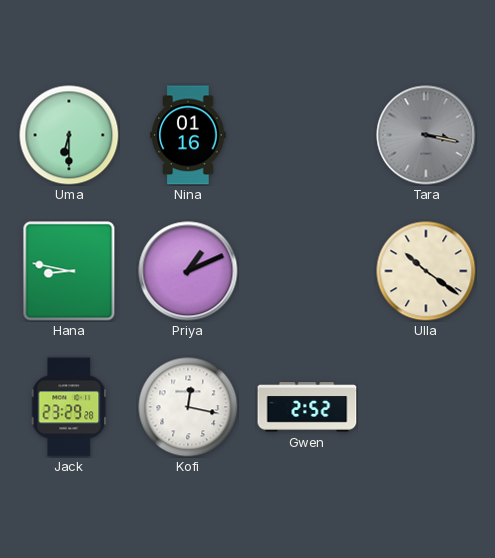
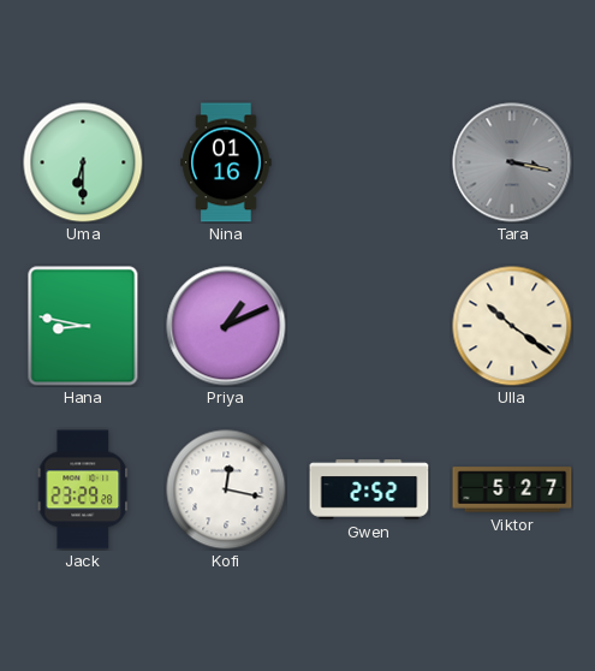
Viktor: none -> 5:27 (512, 489)
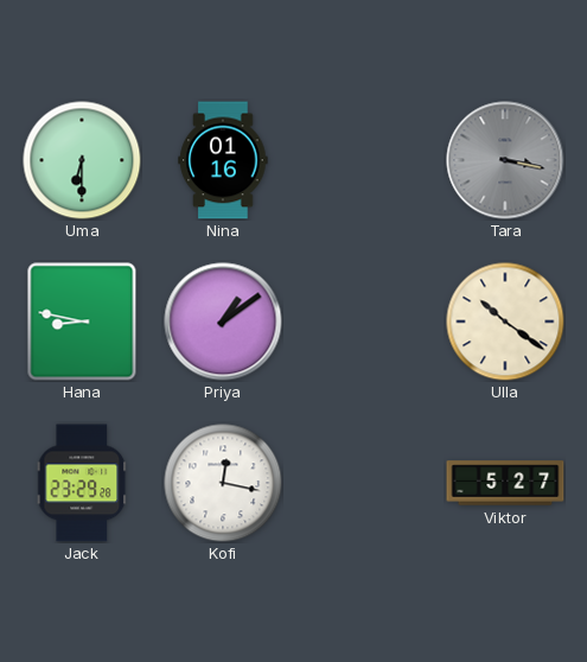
Priya: 1:11 -> 1:09 (223, 322)
Gwen: 2:52 -> none (369, 489)
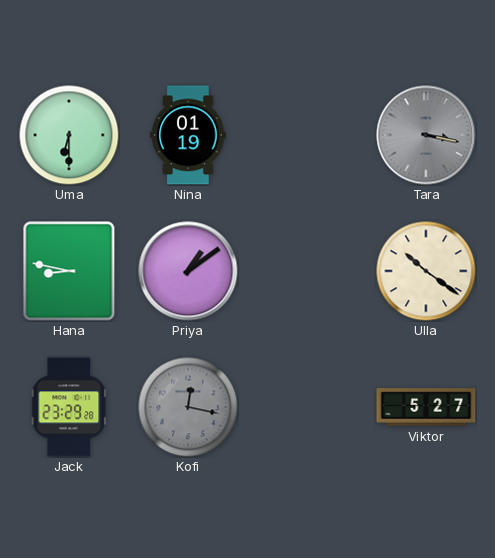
Nina: 01:16 -> 01:19 (188, 135)
Kofi dial: white -> grey (188, 407)
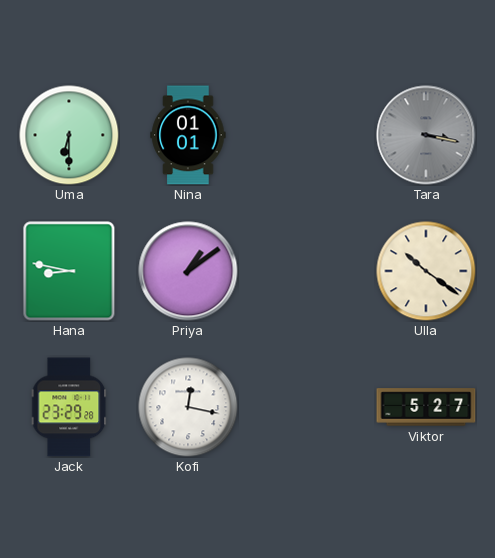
Nina: 01:19 -> 01:01 (188, 135)
Kofi dial: grey -> white (188, 407)
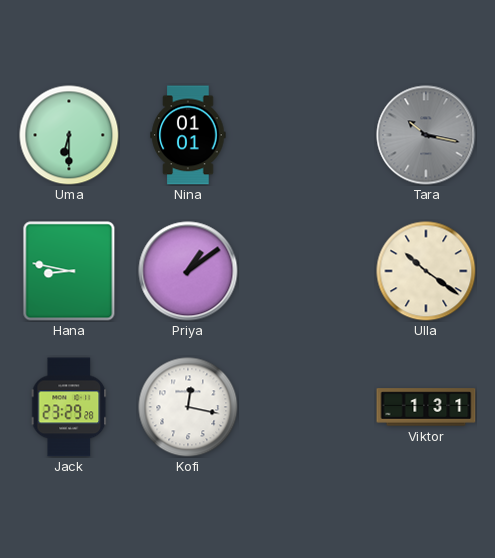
Tara: 3:17 -> 10:17 (426, 135)
Viktor: 5:27 -> 1:31 (426, 407)
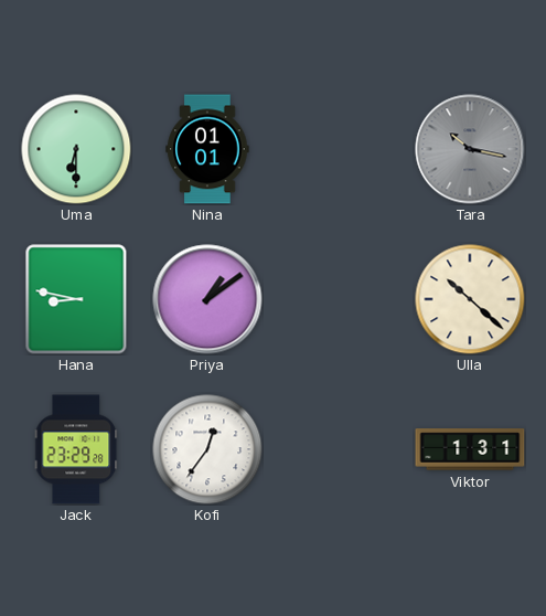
Ulla: 10:21 -> 10:22 (470, 299)
Kofi: 12:17 -> 12:36 (207, 449)
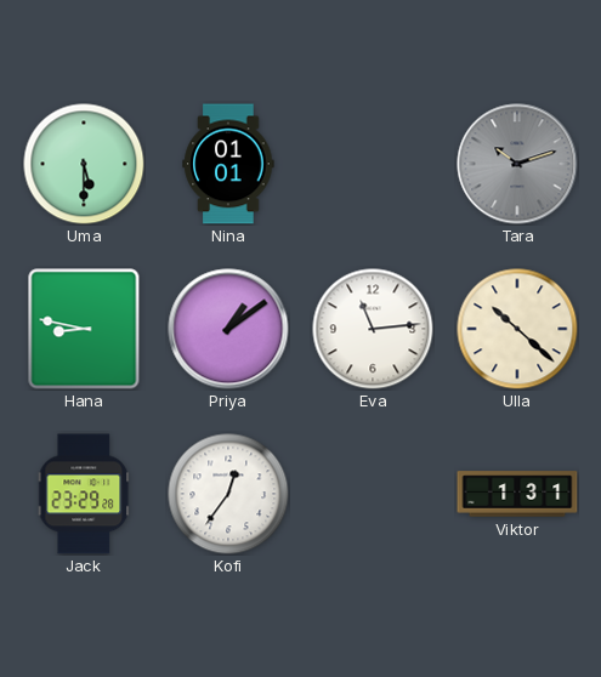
Uma: 6:30 -> 5:30 (84, 164)
Tara: 10:17 -> 10:12 (517, 164)
Eva: none -> 11:14 (373, 329)
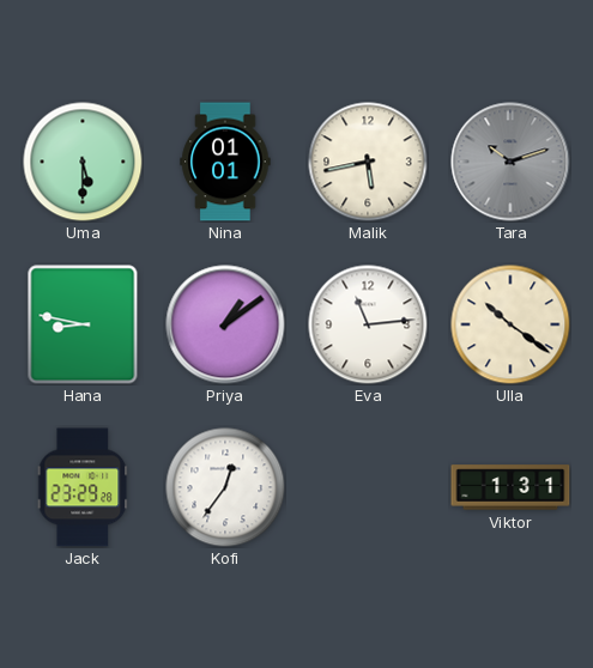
Malik: none -> 5:43 (368, 162)
Ulla: 10:22 -> 10:21 (510, 324)
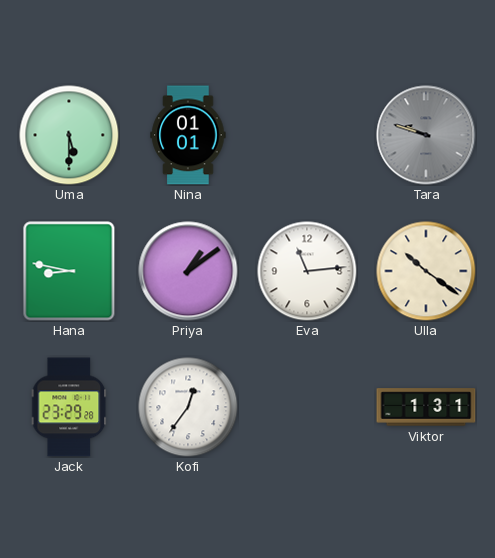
Malik: 5:43 -> none (368, 162)
Tara: 10:12 -> 9:48 (426, 135)
